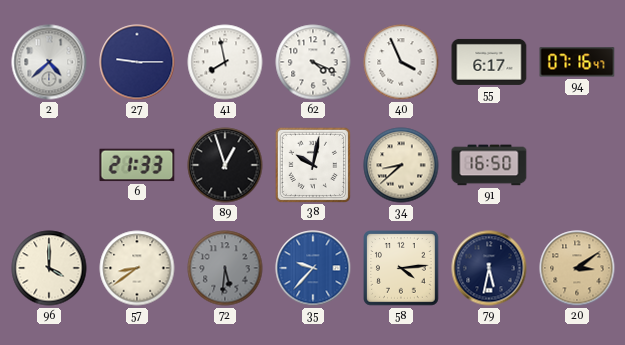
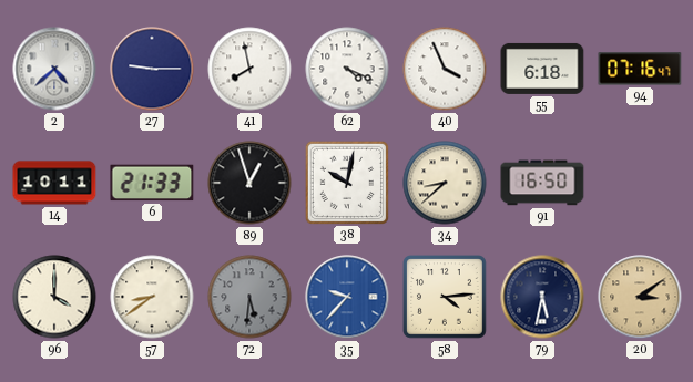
55: 6:17 -> 6:18 (542, 69)
14: none -> 10:11 (54, 183)
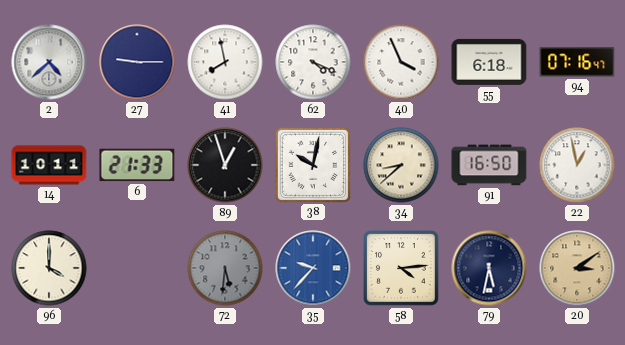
22: none -> 12:58 (577, 165)
57: 8:39 -> none (152, 297)
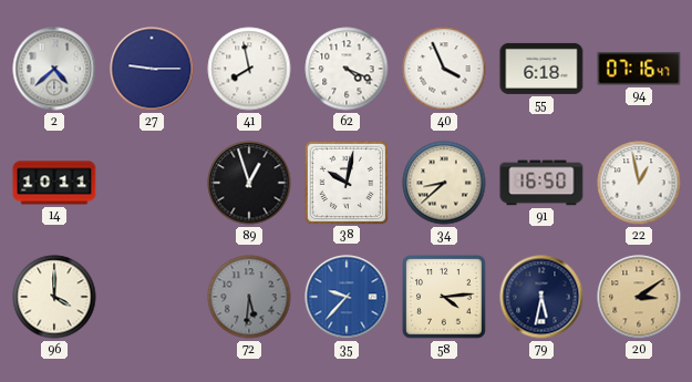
6: 21:33 -> none (137, 165)
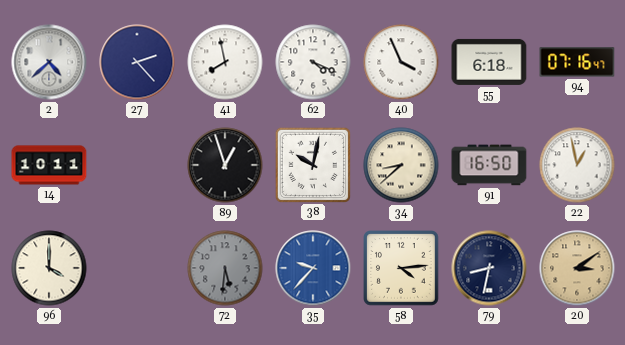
27: 9:15 -> 2:23 (137, 62)
79: 5:32 -> 8:32 (489, 268)
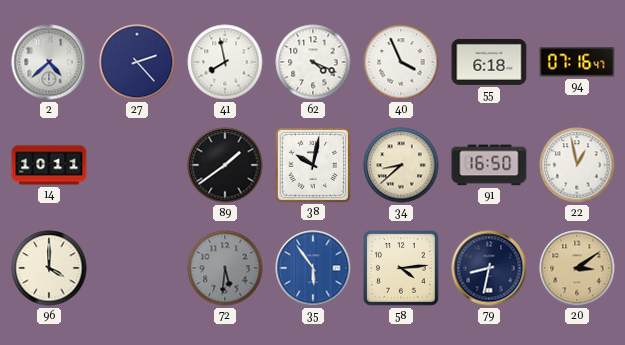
89: 12:57 -> 1:39 (225, 165)
35: 9:37 -> 5:54 (313, 268)
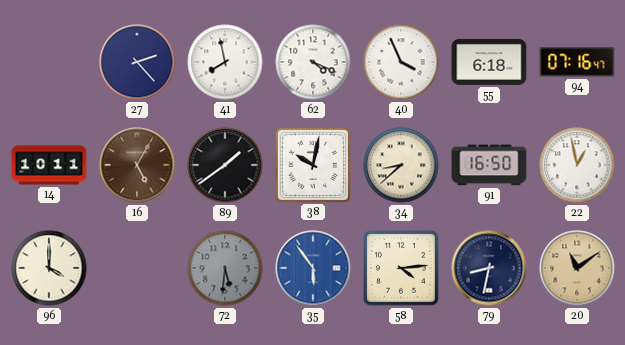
2: 4:38 -> none (49, 62)
16: none -> 5:05 (137, 165)
20: 3:09 -> 11:09 (577, 268)
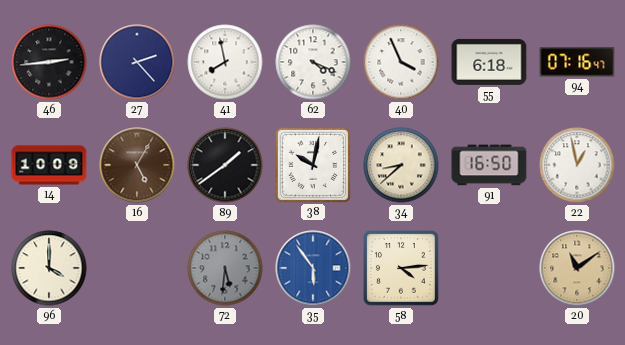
46: none -> 2:44 (49, 62)
14: 10:11 -> 10:09 (49, 165)
79: 8:32 -> none (489, 268)
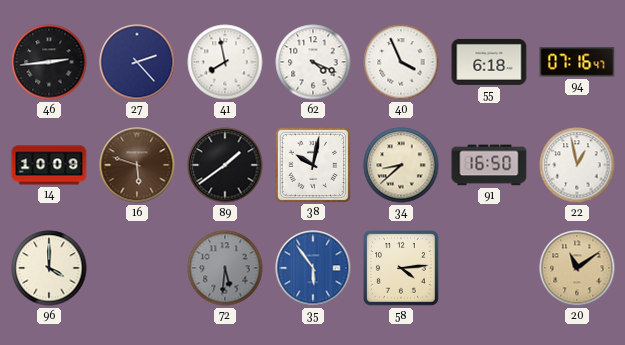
16: 5:05 -> 5:48 (137, 165)
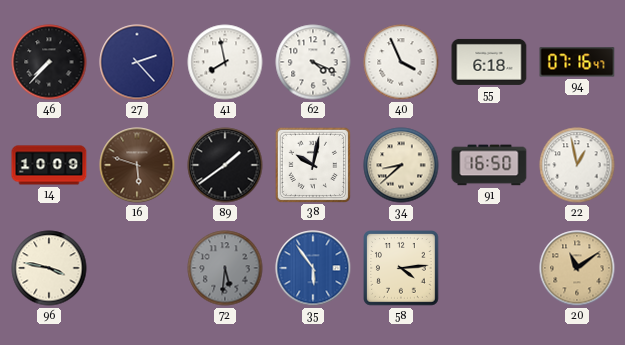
46: 2:44 -> 7:37 (49, 62)
96: 4:00 -> 3:47 (49, 268)
